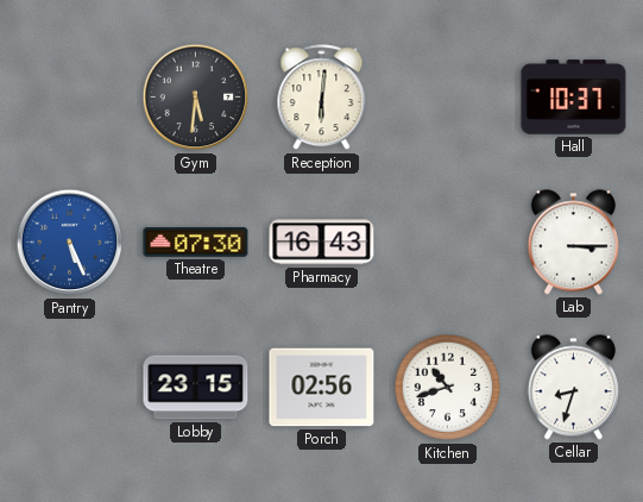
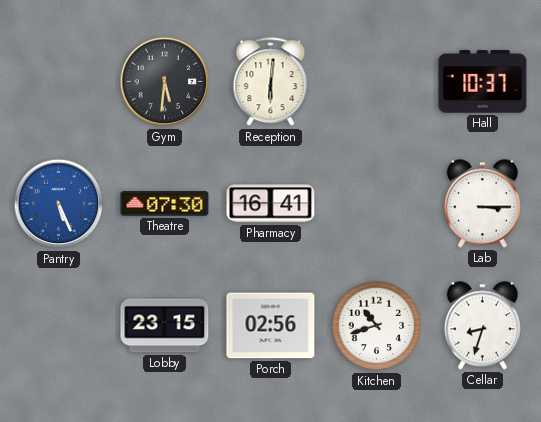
Pharmacy: 16:43 -> 16:41 (271, 204)
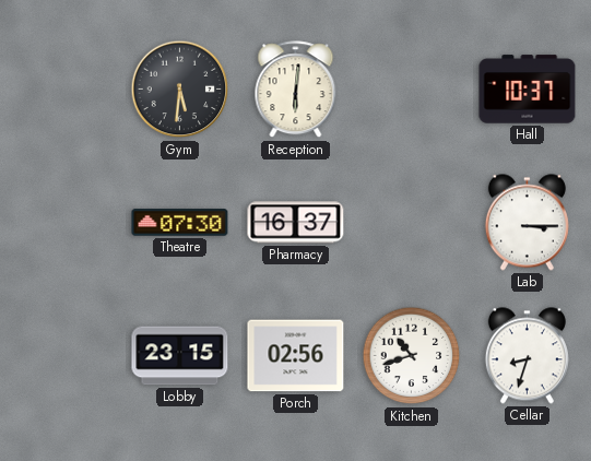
Pantry: 5:26 -> none (59, 204)
Pharmacy: 16:41 -> 16:37 (296, 223)
